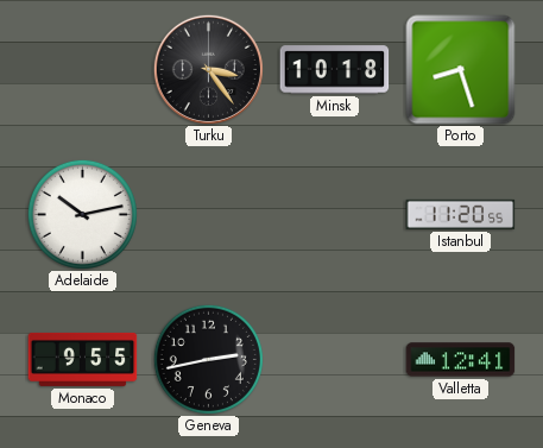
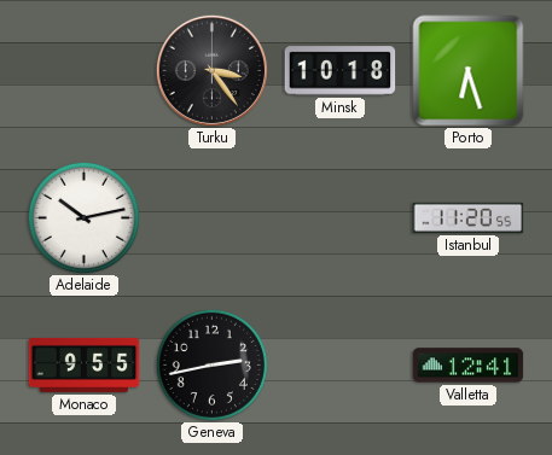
Porto: 8:27 -> 6:27 (469, 71)
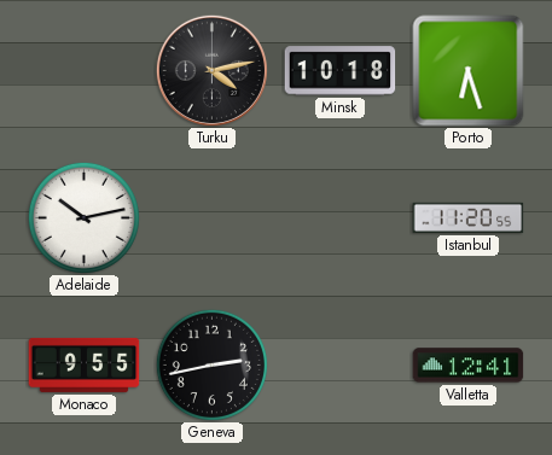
Turku: 3:24 -> 4:13 (211, 70)
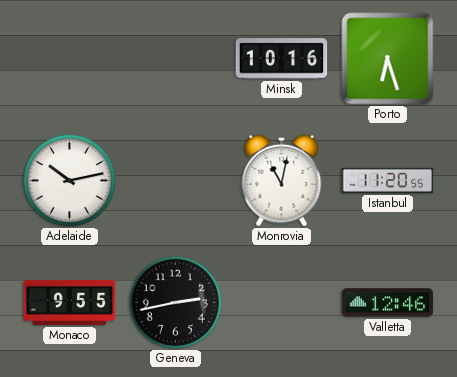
Turku: 4:13 -> none (211, 70)
Minsk: 10:18 -> 10:16 (282, 59)
Monrovia: none -> 11:02 (282, 180)
Valletta: 12:41 -> 12:46 (388, 303)
